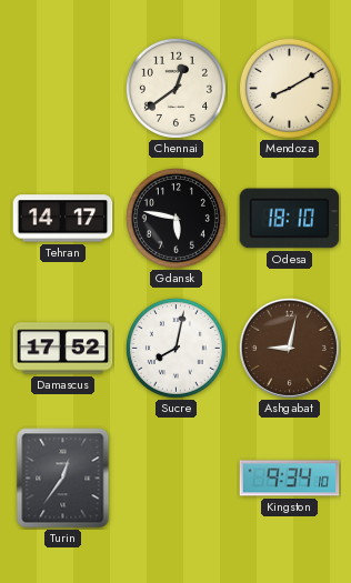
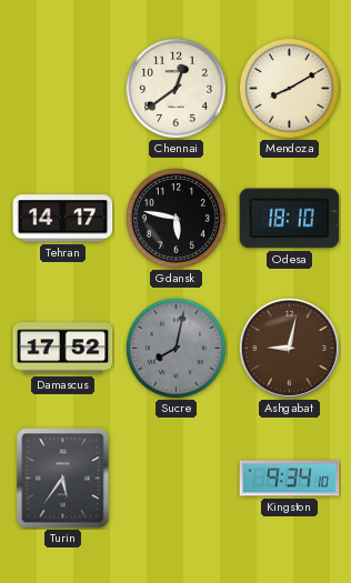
Sucre dial: white -> grey (175, 348)
Turin: 12:36 -> 5:36 (63, 479)
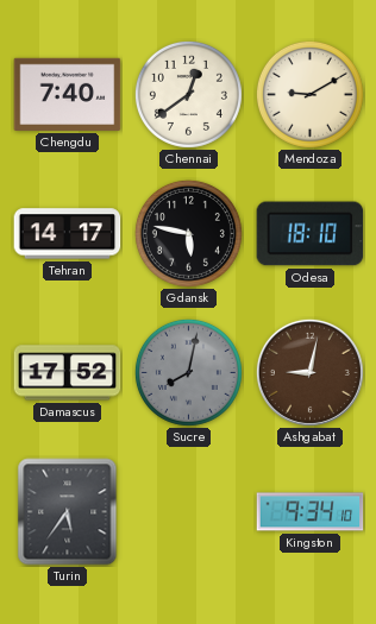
Chengdu: none -> 7:40 (68, 94)
Mendoza: 8:10 -> 9:10 (309, 94)
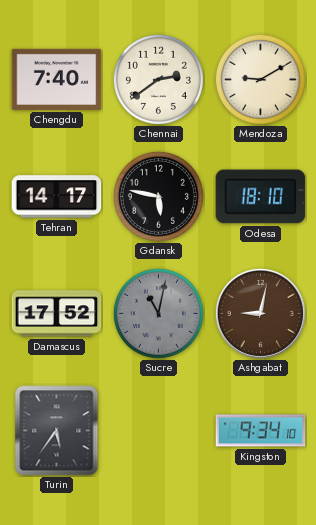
Chennai: 12:39 -> 2:39 (158, 79)
Sucre: 8:02 -> 11:02 (158, 313)
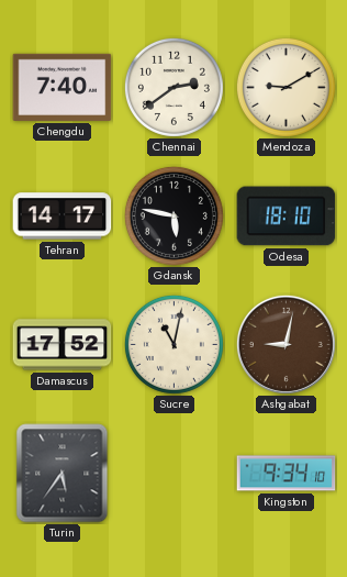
Sucre dial: grey -> cream (173, 344)
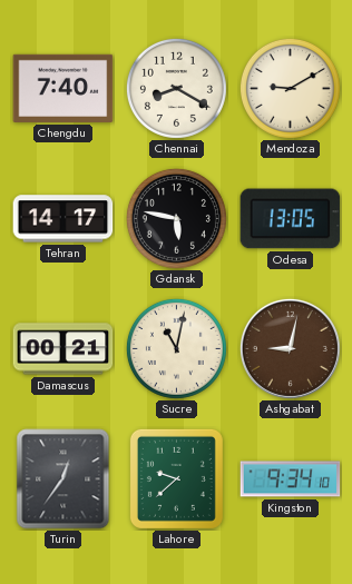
Chennai: 2:39 -> 8:20 (176, 88)
Odesa: 18:10 -> 13:05 (291, 219)
Damascus: 17:52 -> 00:21 (63, 349)
Turin: 5:36 -> 12:36 (63, 479)
Lahore: none -> 9:38 (176, 478)
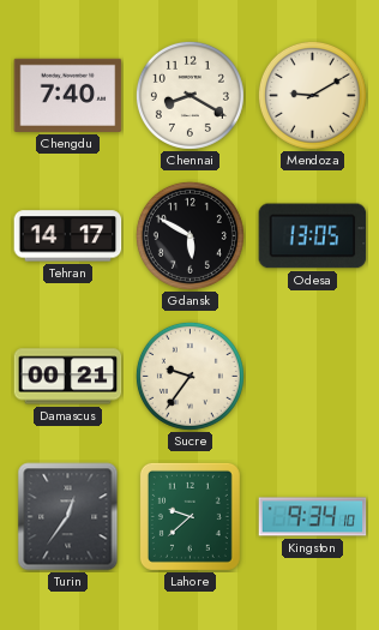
Gdansk: 5:47 -> 5:50 (189, 235)
Sucre: 11:02 -> 9:36 (189, 376)
Ashgabat: 9:02 -> none (290, 348)
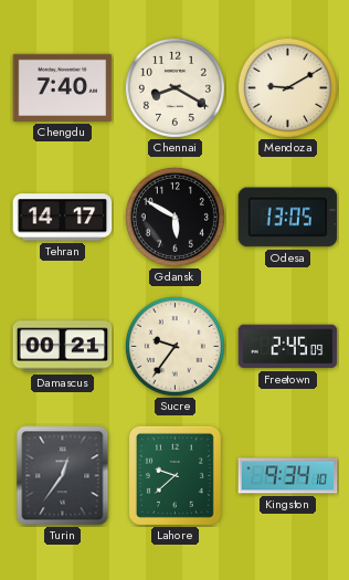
Freetown: none -> 2:45 (288, 347)
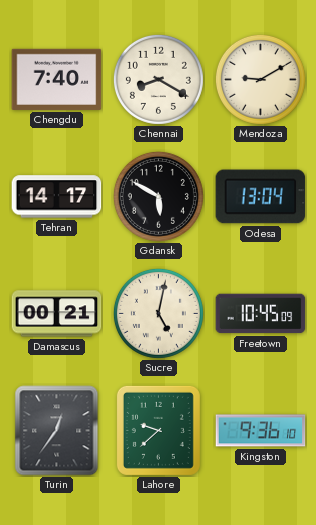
Odesa: 13:05 -> 13:04 (261, 197)
Sucre: 9:36 -> 5:02 (158, 313)
Freetown: 2:45 -> 10:45 (261, 314)
Kingston: 9:34 -> 9:36 (261, 431)
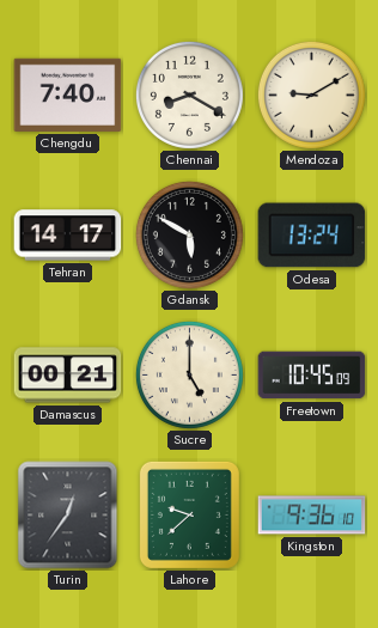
Odesa: 13:04 -> 13:24 (312, 236)
Sucre: 5:02 -> 5:00 (189, 374)
